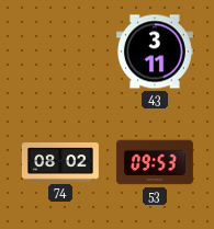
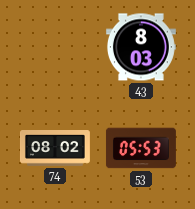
43: 3:11 -> 8:03 (141, 47)
53: 09:53 -> 05:53 (141, 148)
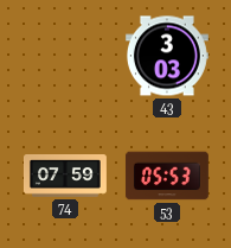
43: 8:03 -> 3:03 (167, 56)
74: 08:02 -> 07:59 (65, 177)
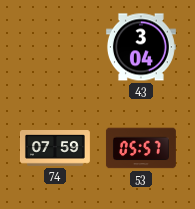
43: 3:03 -> 3:04 (141, 47)
53: 05:53 -> 05:57 (141, 148)
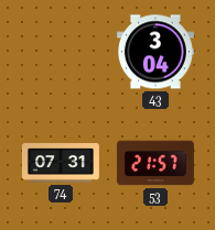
74: 07:59 -> 07:31 (61, 164)
53: 05:57 -> 21:57 (155, 163)
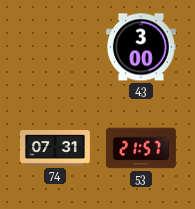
43: 3:04 -> 3:00 (141, 47)
